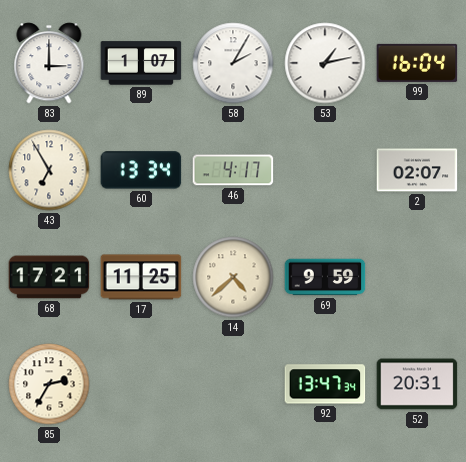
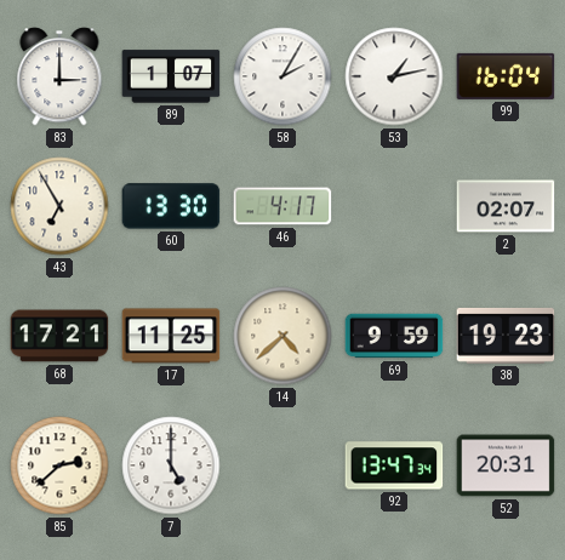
60: 13:34 -> 13:30 (171, 206)
38: none -> 19:23 (506, 336)
85: 2:35 -> 2:38 (59, 465)
7: none -> 5:00 (171, 465)
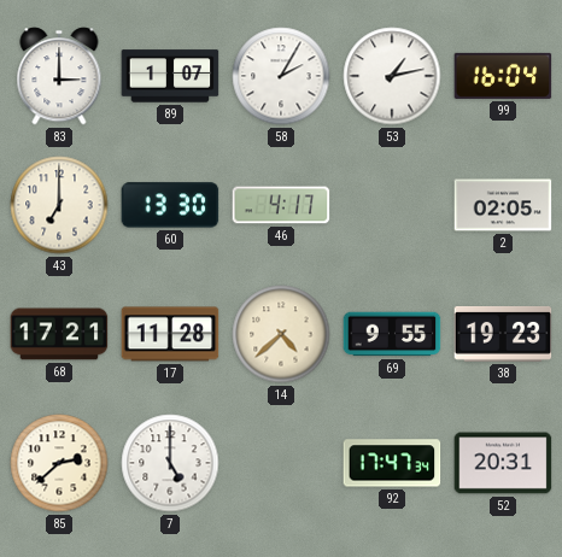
43: 6:55 -> 7:00 (59, 205)
2: 02:07 -> 02:05 (503, 205)
17: 11:25 -> 11:28 (170, 334)
69: 9:59 -> 9:55 (392, 334)
92: 13:47 -> 17:47 (392, 463)
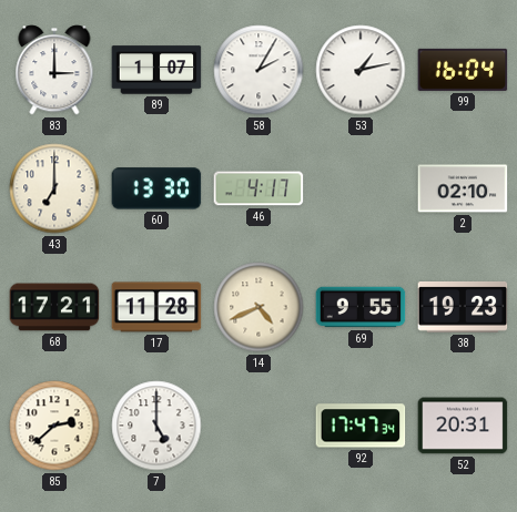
2: 02:05 -> 02:10 (463, 188)
14: 4:38 -> 4:41 (258, 307)
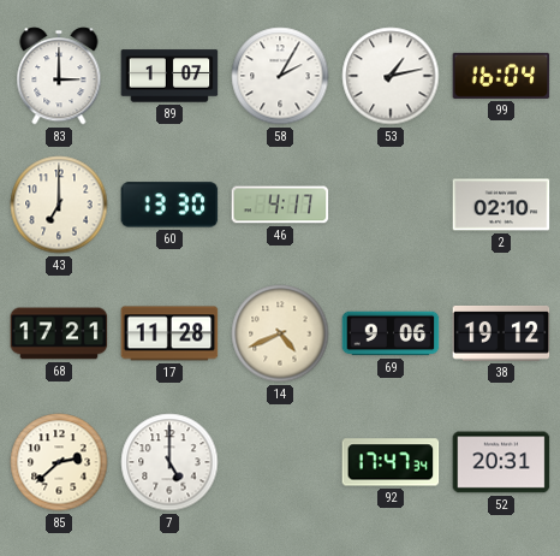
69: 9:55 -> 9:06 (391, 333)
38: 19:23 -> 19:12 (501, 333)
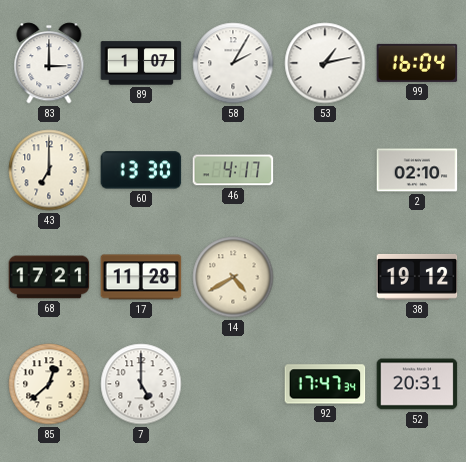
14: 4:41 -> 4:40 (233, 277)
69: 9:06 -> none (391, 333)
85: 2:38 -> 12:38 (49, 384)
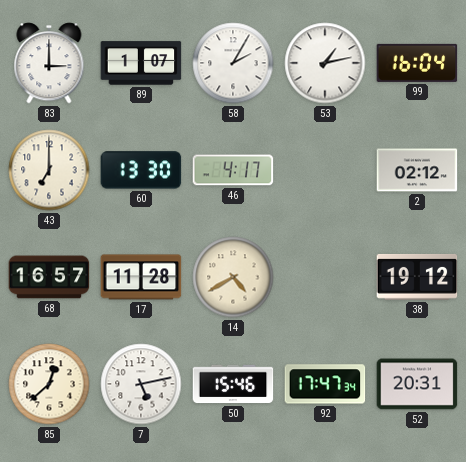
2: 02:10 -> 02:12 (417, 170)
68: 17:21 -> 16:57 (49, 277)
7: 5:00 -> 5:13 (141, 384)
50: none -> 15:46 (233, 384)
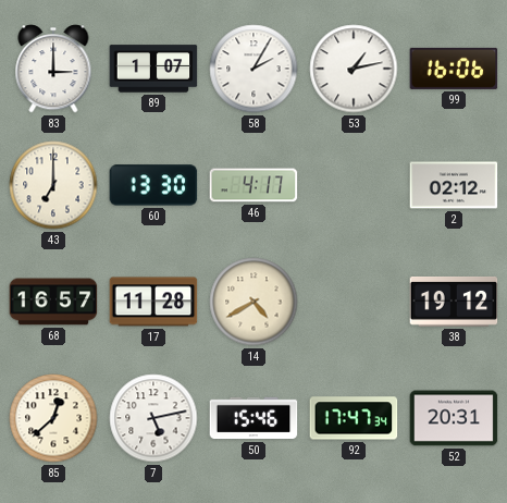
99: 16:04 -> 16:06 (454, 69)
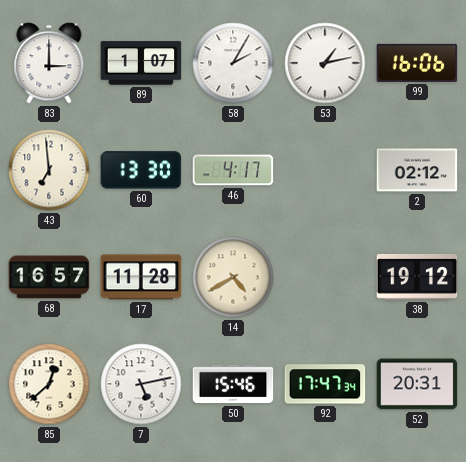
43: 7:00 -> 6:59 (49, 170)
